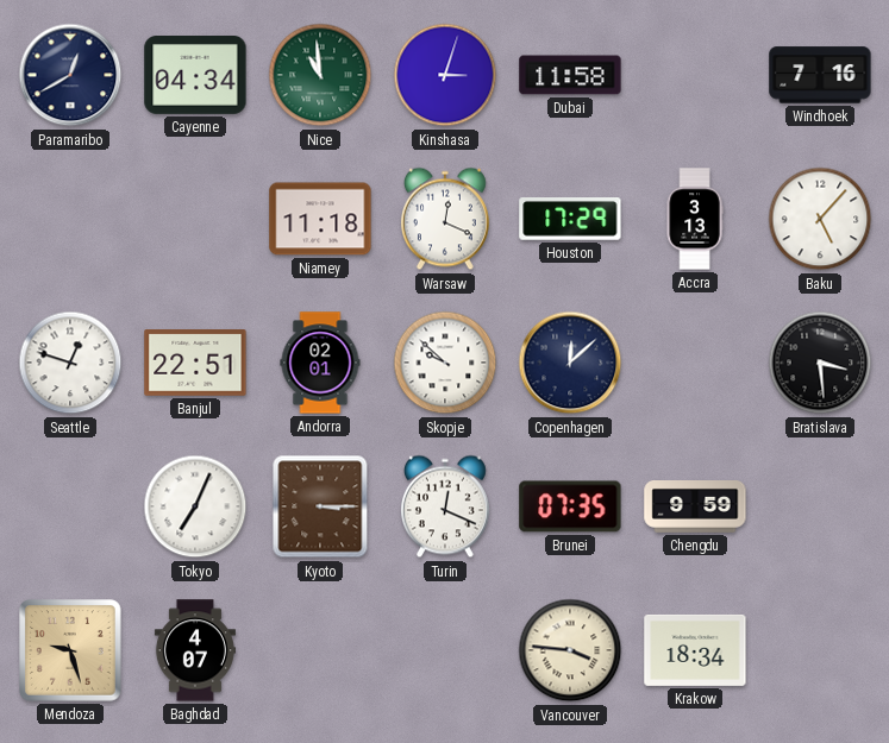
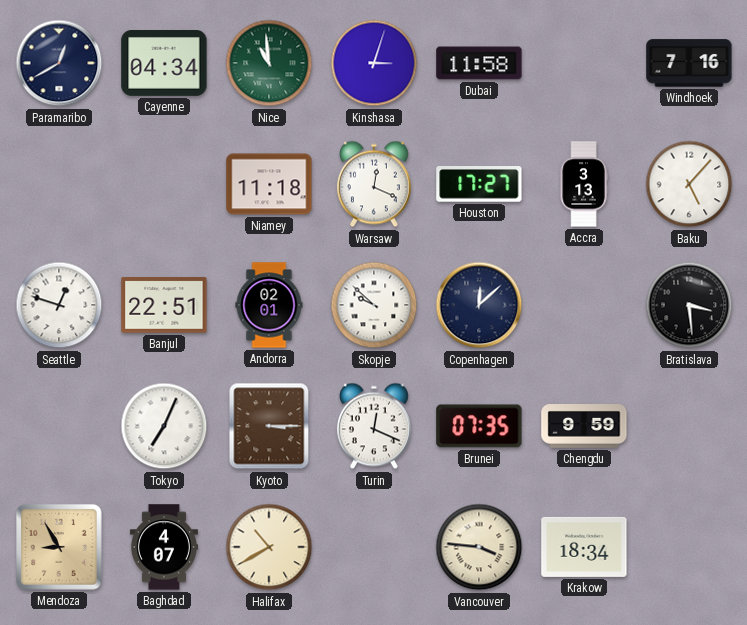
Houston: 17:29 -> 17:27 (479, 184)
Mendoza: 9:27 -> 8:55 (59, 547)
Halifax: none -> 10:40 (269, 547)
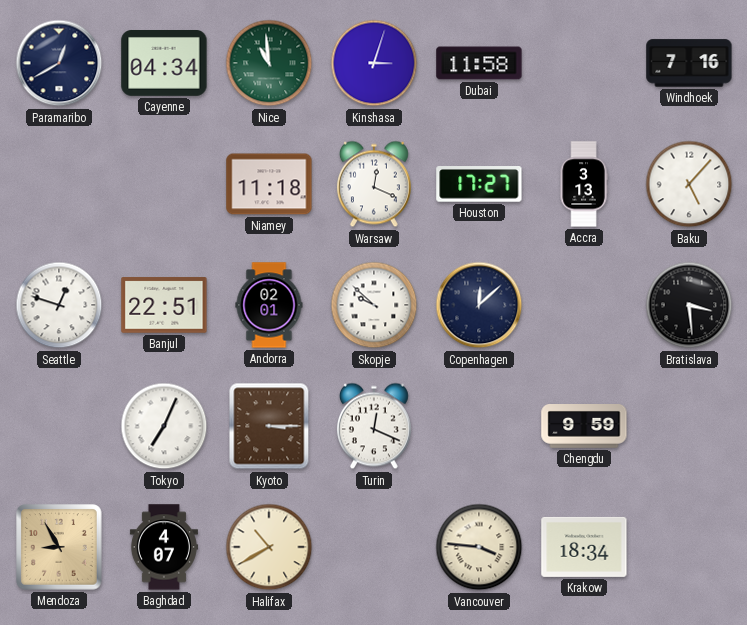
Brunei: 07:35 -> none (479, 426)
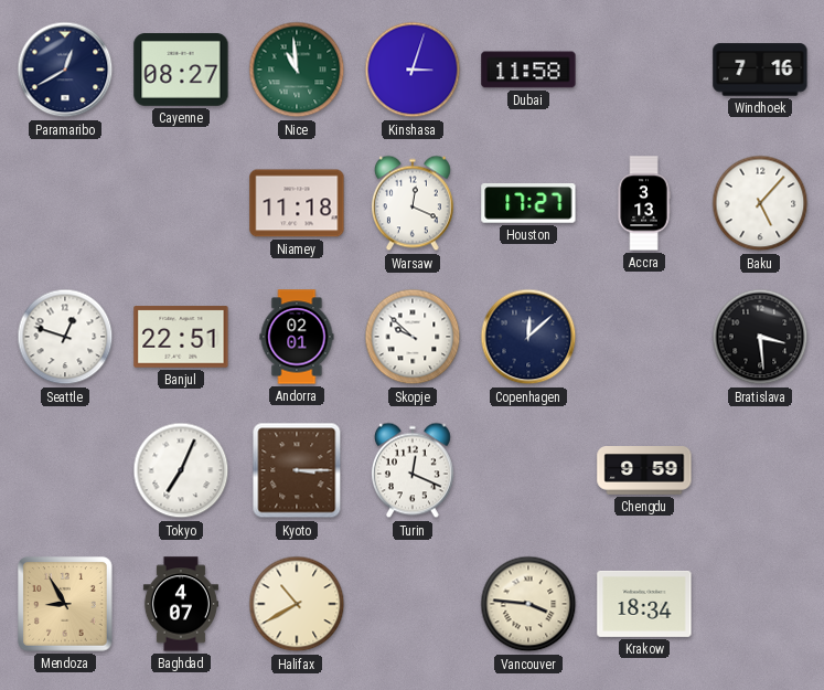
Cayenne: 04:34 -> 08:27 (181, 71)
